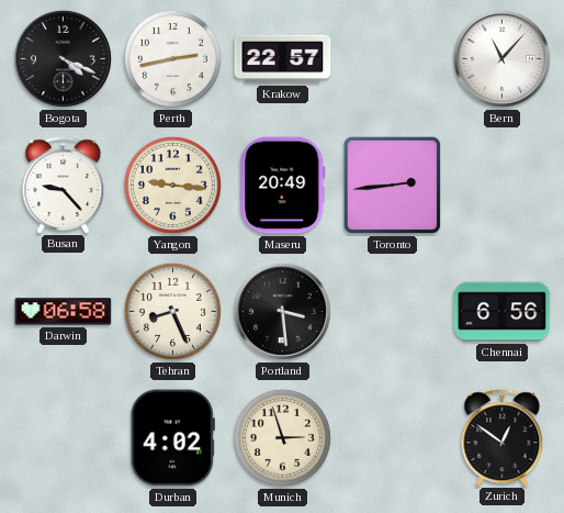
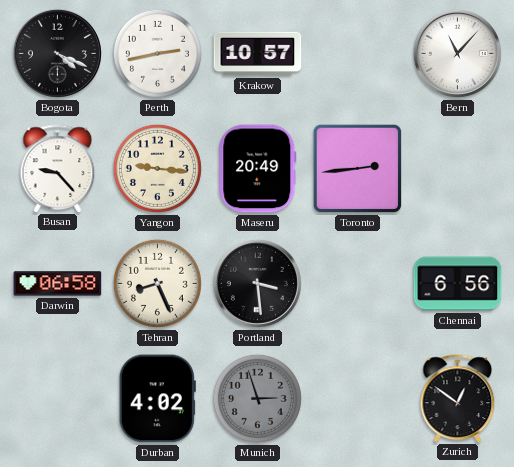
Krakow: 22:57 -> 10:57 (258, 54)
Munich dial: cream -> grey (257, 398)
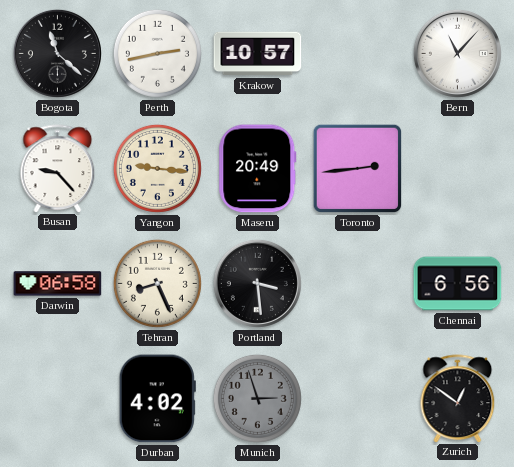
Bogota: 4:19 -> 11:22 (57, 53)
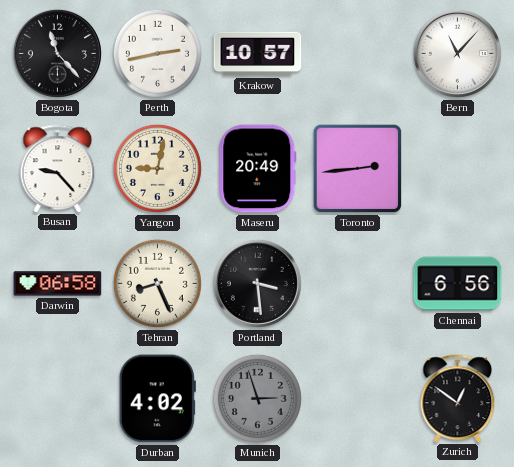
Bogota: 11:22 -> 11:23 (57, 53)
Yangon: 9:16 -> 9:02 (157, 168)
